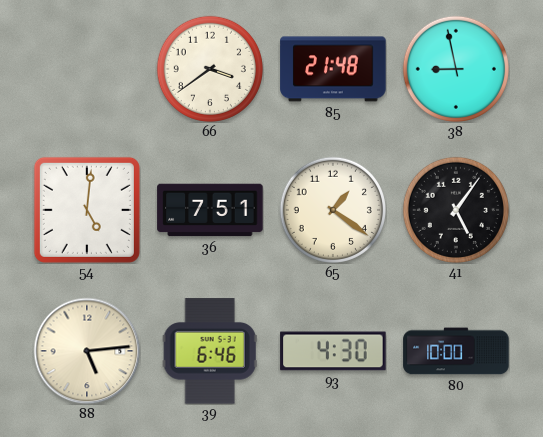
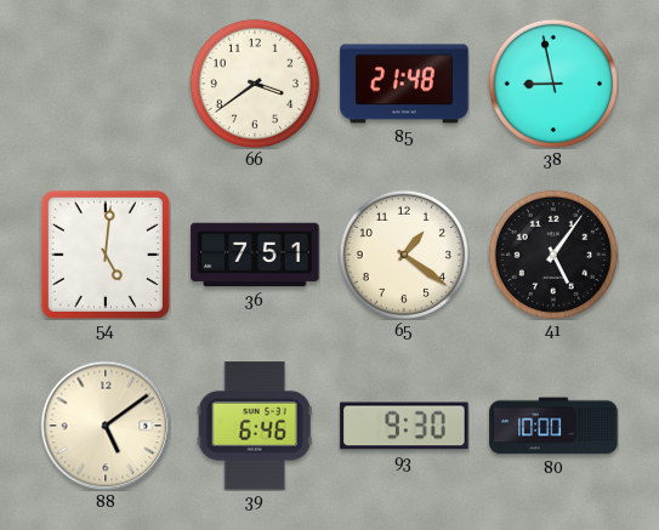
88: 5:14 -> 5:09 (106, 426)
93: 4:30 -> 9:30 (404, 426)
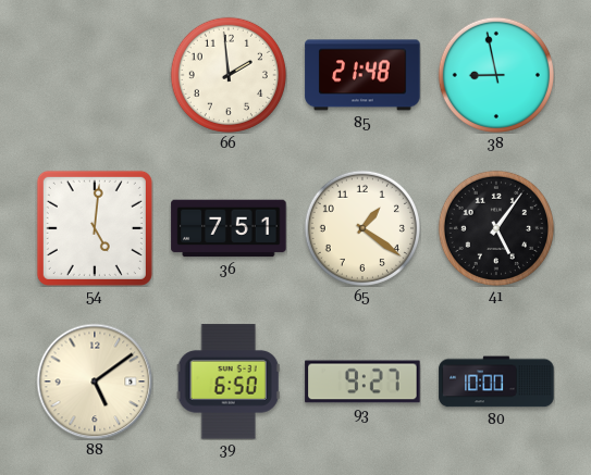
66: 3:39 -> 1:59 (229, 75)
39: 6:46 -> 6:50 (229, 382)
93: 9:30 -> 9:27 (362, 382)
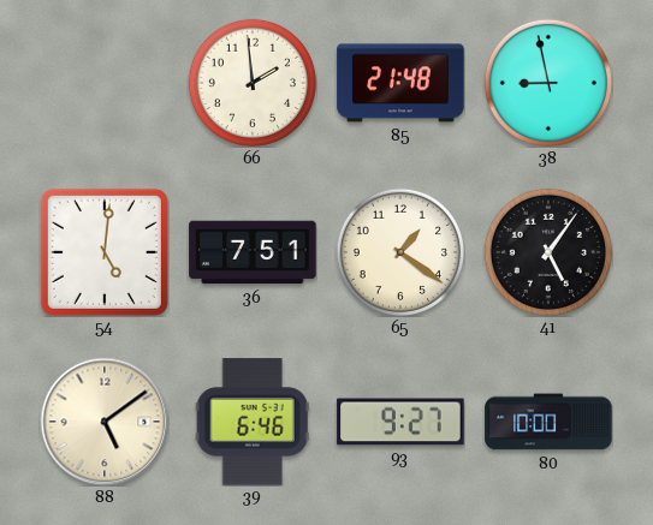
39: 6:50 -> 6:46 (253, 422)
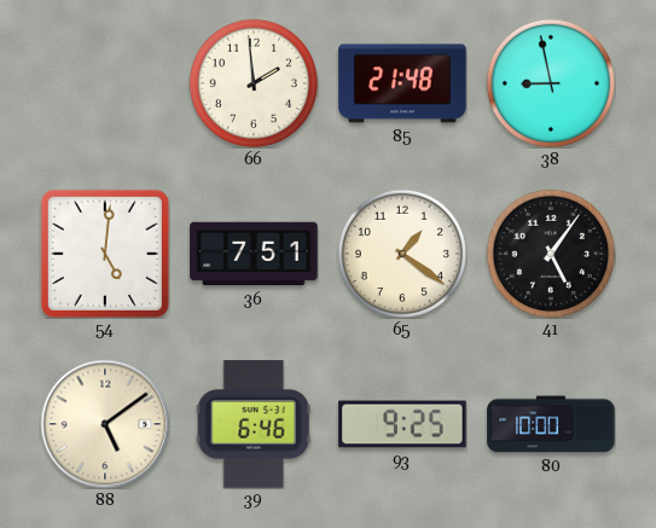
93: 9:27 -> 9:25 (402, 424)
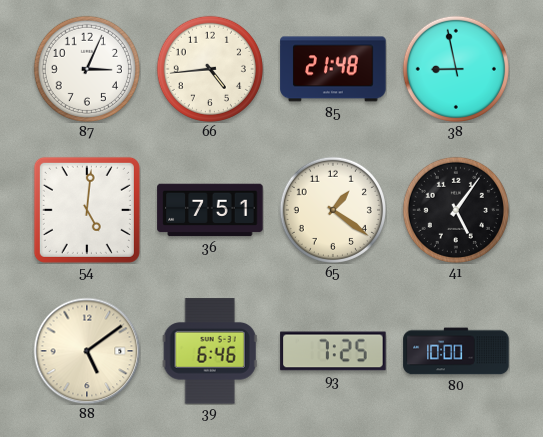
87: none -> 3:04 (87, 69)
66: 1:59 -> 4:44 (210, 69)
93: 9:25 -> 7:25 (333, 351)
